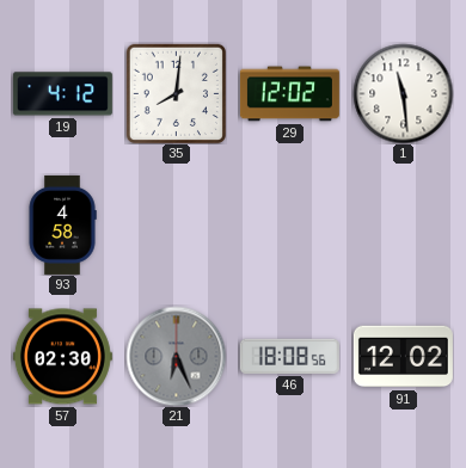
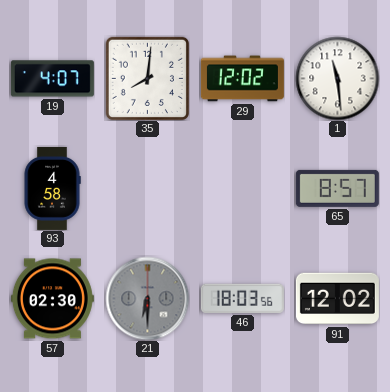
19: 4:12 -> 4:07 (52, 79)
65: none -> 8:57 (337, 188)
21: 6:26 -> 6:30 (147, 298)
46: 18:08 -> 18:03 (242, 298)
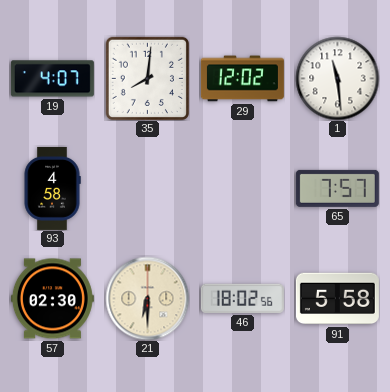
65: 8:57 -> 7:57 (337, 188)
21 dial: grey -> cream (147, 298)
46: 18:03 -> 18:02 (242, 298)
91: 12:02 -> 5:58 (337, 299)
